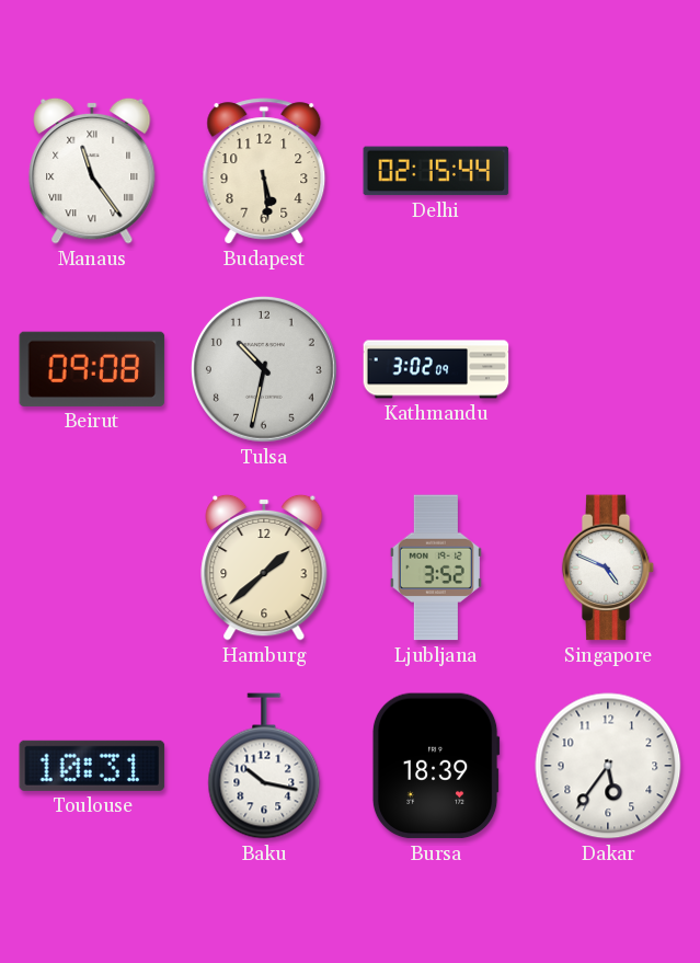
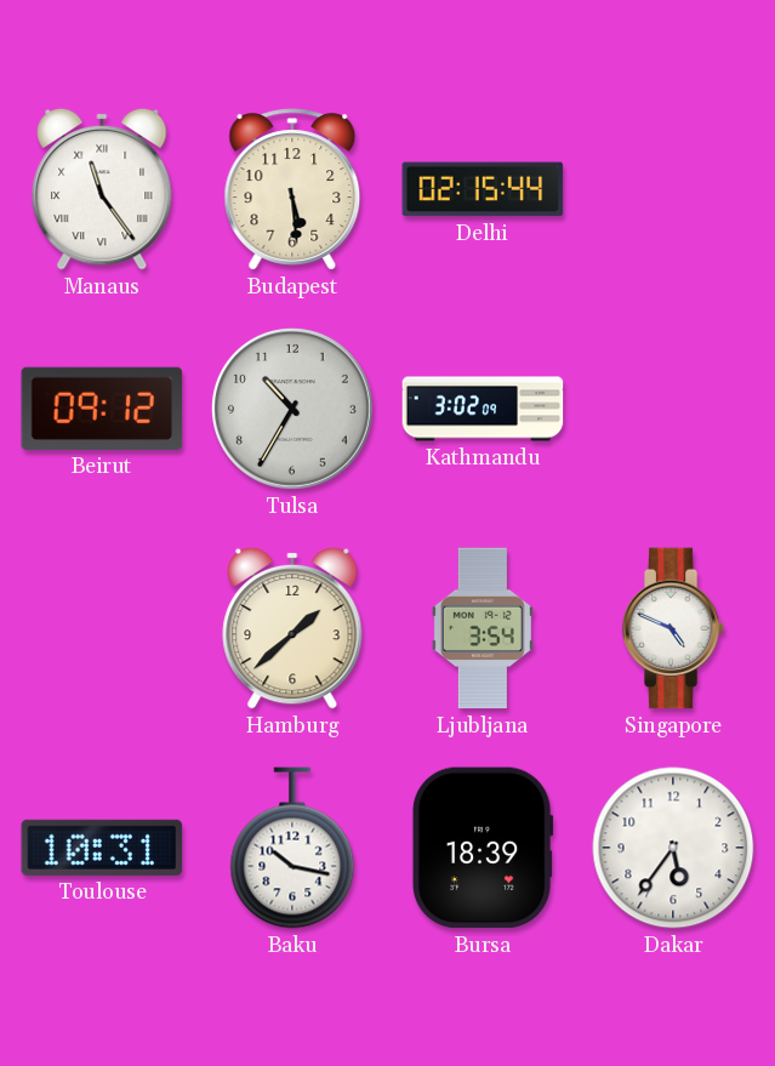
Beirut: 09:08 -> 09:12 (102, 409)
Tulsa: 10:32 -> 10:35 (294, 410)
Ljubljana: 3:52 -> 3:54 (483, 628)
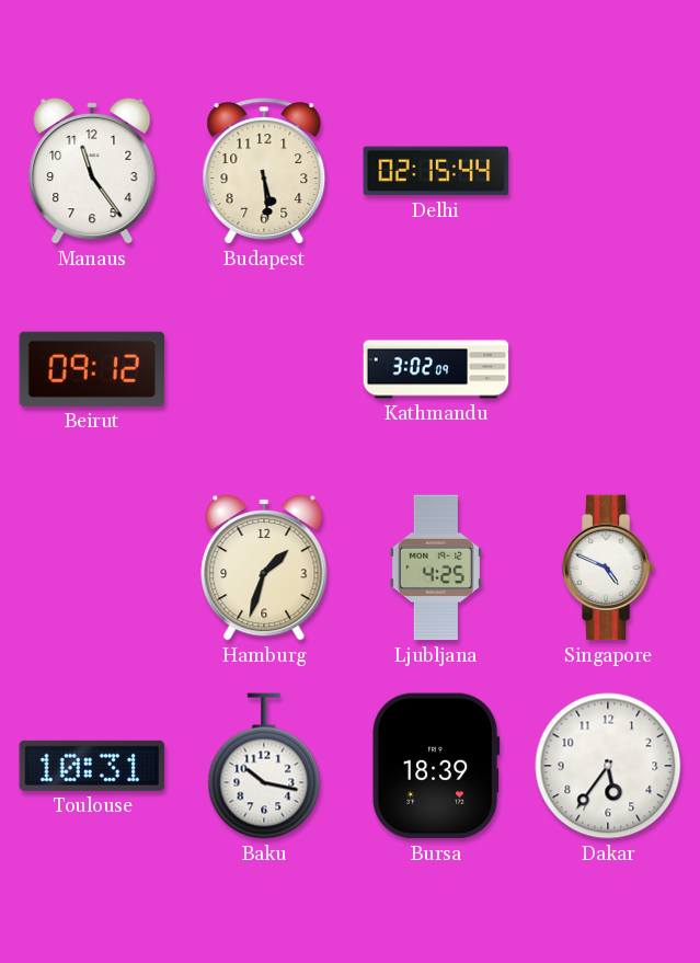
Manaus numerals: Roman -> Arabic (92, 171)
Tulsa: 10:35 -> none (294, 410)
Hamburg: 1:38 -> 1:33 (264, 568)
Ljubljana: 3:54 -> 4:25 (436, 568)
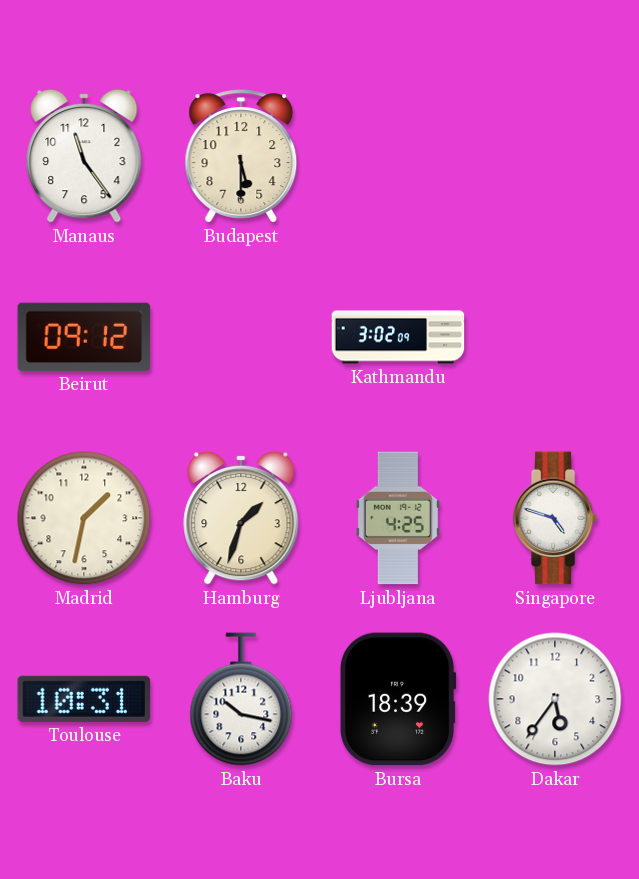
Budapest: 5:29 -> 5:30 (241, 156)
Delhi: 02:15 -> none (436, 171)
Madrid: none -> 1:32 (84, 518)
Singapore: 4:49 -> 4:48 (555, 518)
